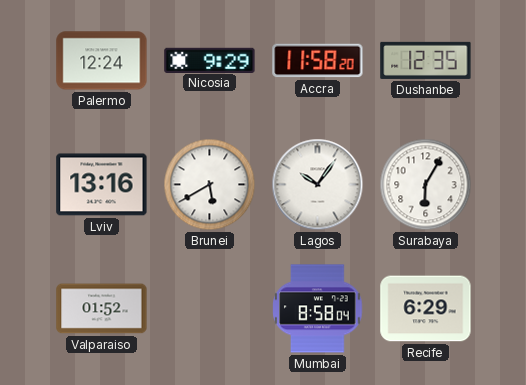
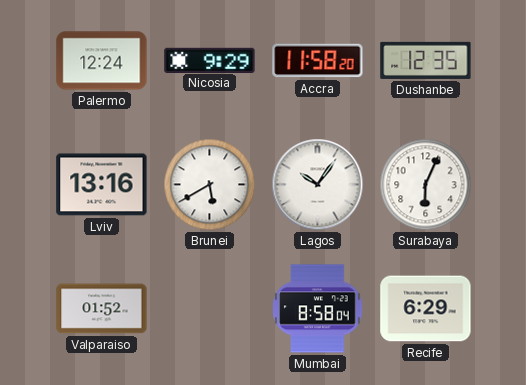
Surabaya: 6:05 -> 6:04 (426, 185)
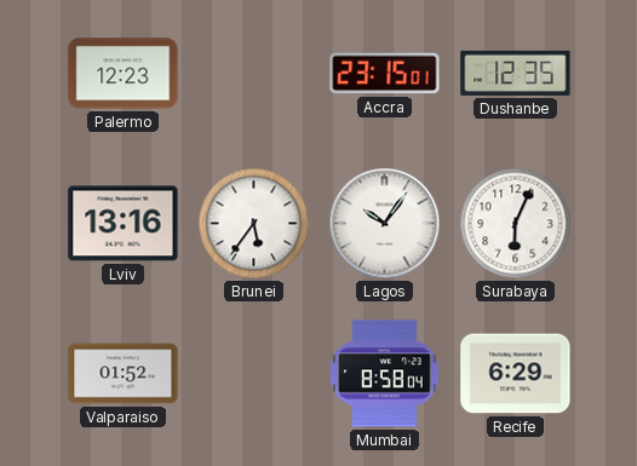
Palermo: 12:24 -> 12:23 (124, 74)
Nicosia: 9:29 -> none (210, 60)
Accra: 11:58 -> 23:15 (385, 74)
Brunei: 5:40 -> 5:36 (254, 224)
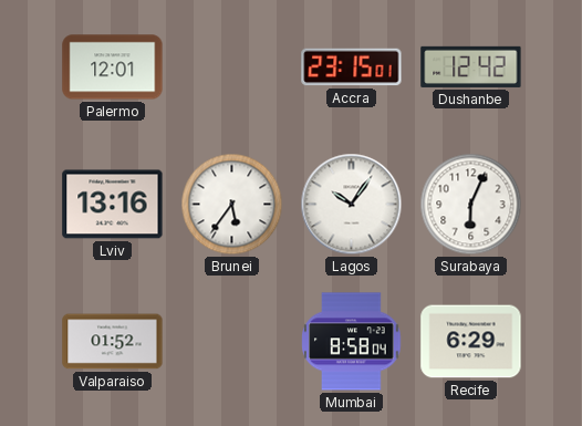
Palermo: 12:23 -> 12:01 (113, 67)
Dushanbe: 12:35 -> 12:42 (471, 66)
